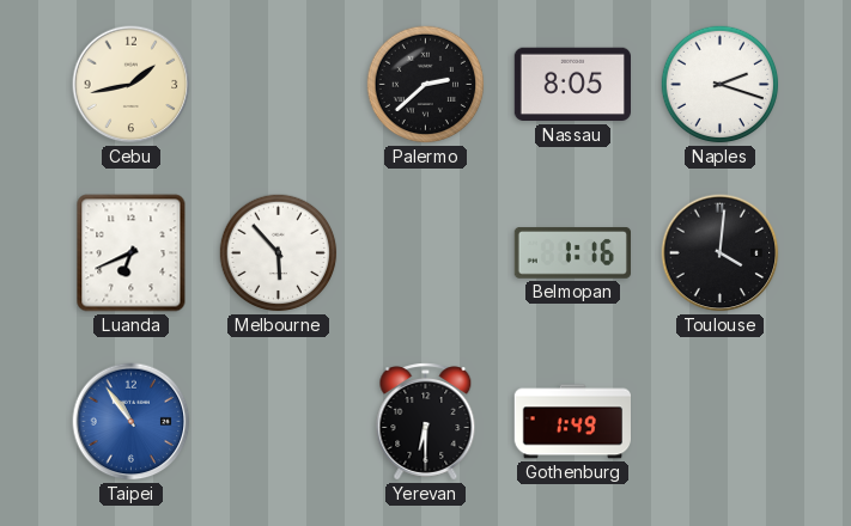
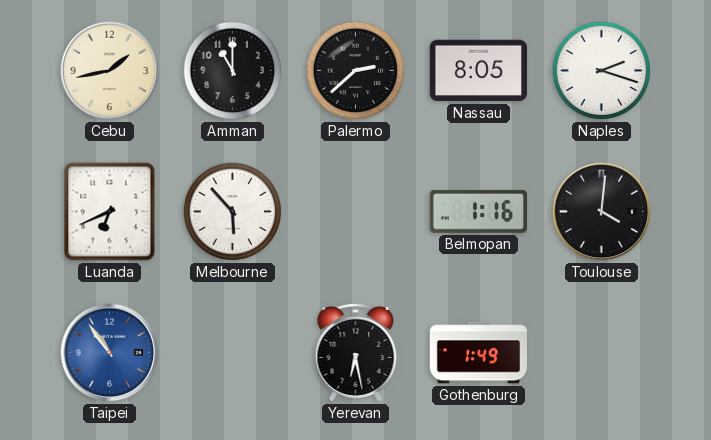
Amman: none -> 11:00 (233, 71)
Yerevan: 6:30 -> 6:28 (356, 353)
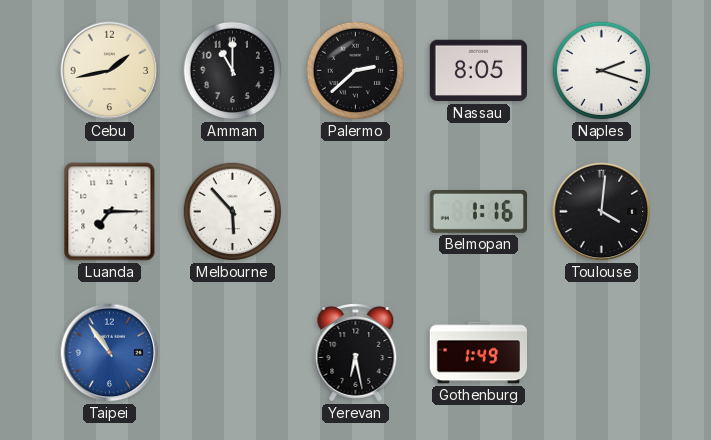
Luanda: 6:41 -> 7:15 (110, 212)
